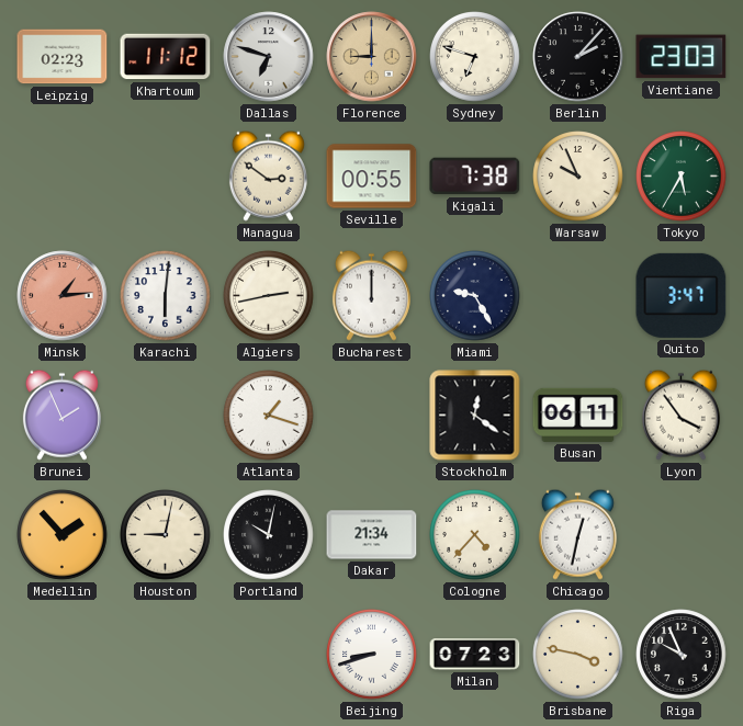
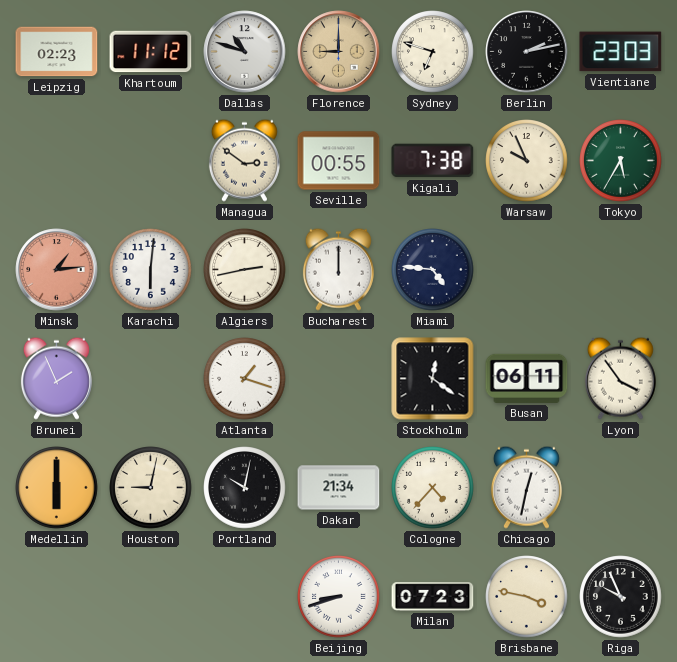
Dallas: 6:48 -> 10:48 (245, 52)
Berlin: 2:07 -> 2:13 (527, 52)
Miami: 9:25 -> 4:46 (433, 270)
Quito: 3:47 -> none (682, 295)
Medellin: 1:53 -> 6:00 (57, 488)
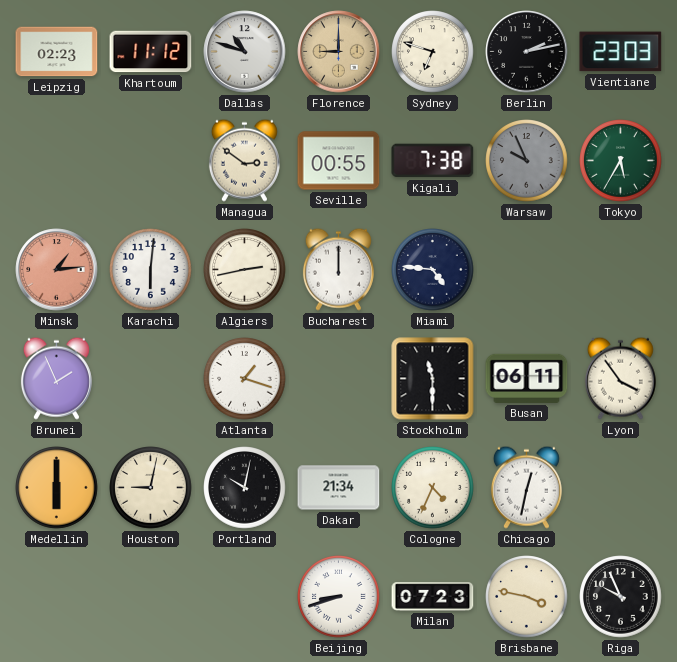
Warsaw dial: cream -> grey (527, 161)
Stockholm: 12:21 -> 11:30 (433, 379)
Cologne: 4:37 -> 4:34 (433, 488)
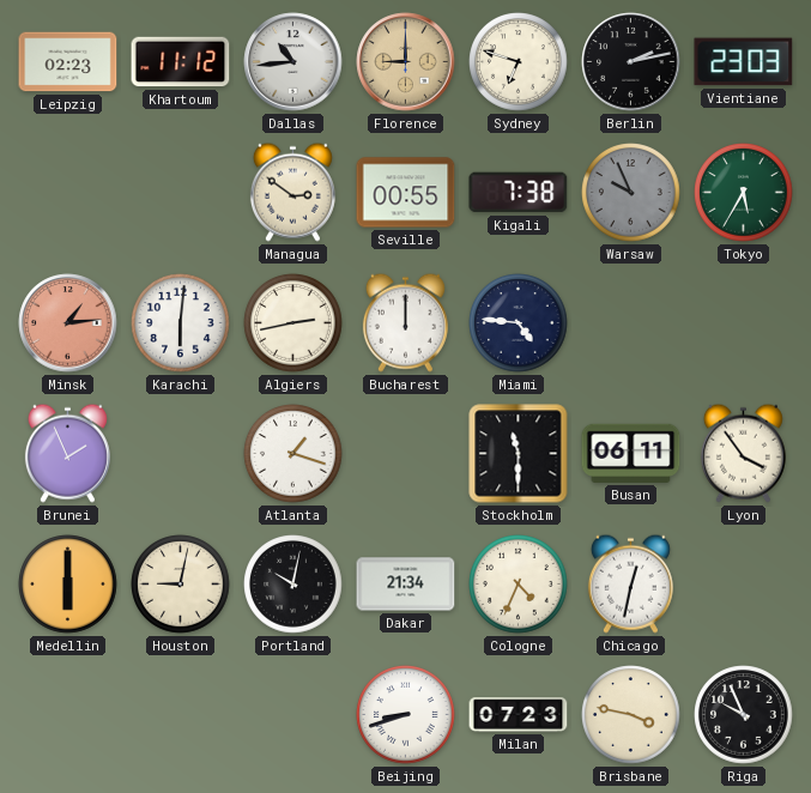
Dallas: 10:48 -> 10:44 (293, 62)
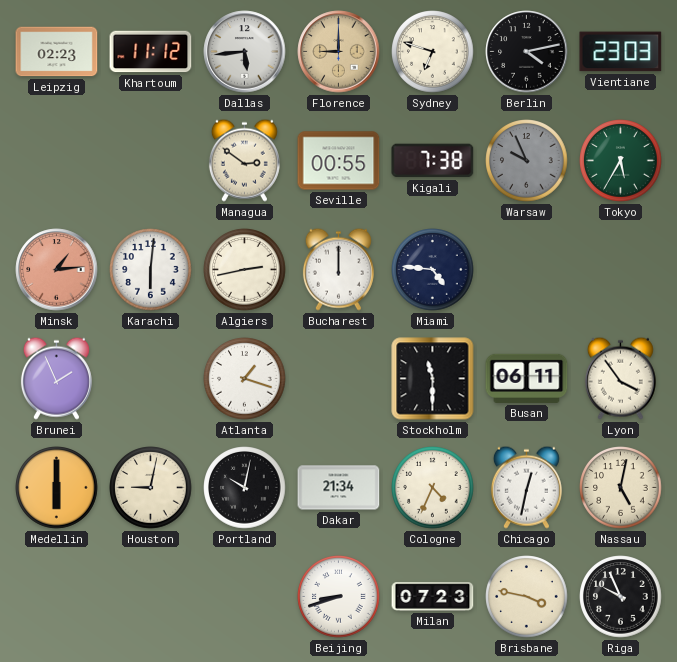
Dallas: 10:44 -> 5:44 (245, 52)
Berlin: 2:13 -> 4:13 (527, 52)
Nassau: none -> 5:02 (621, 488)
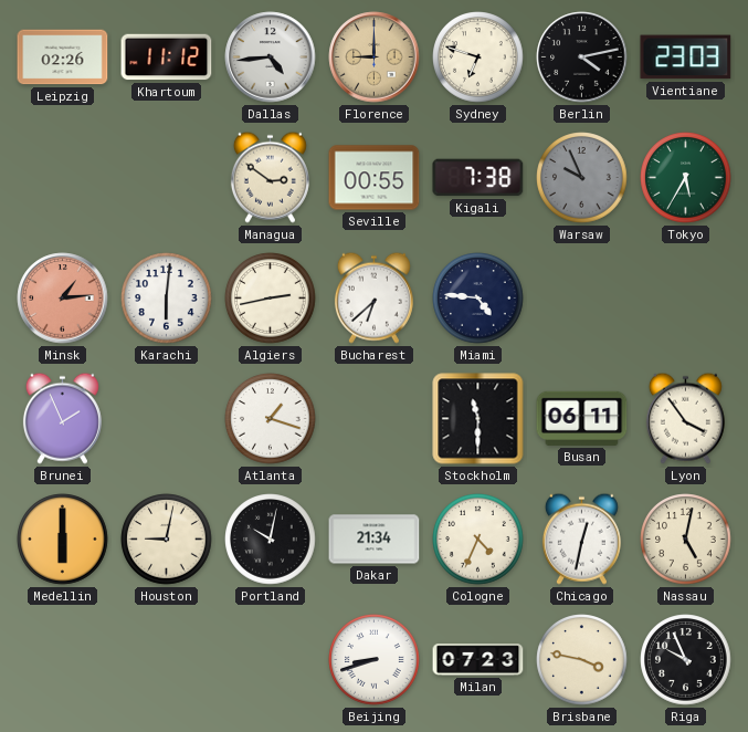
Leipzig: 02:23 -> 02:26 (63, 57)
Dallas: 5:44 -> 4:44 (271, 57)
Bucharest: 12:00 -> 6:38 (373, 297)
